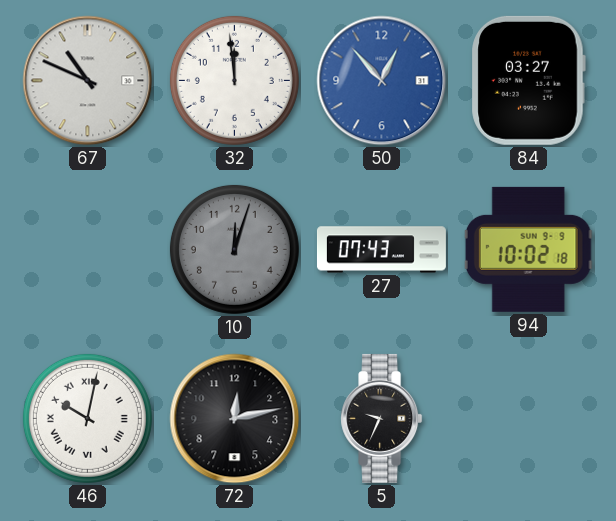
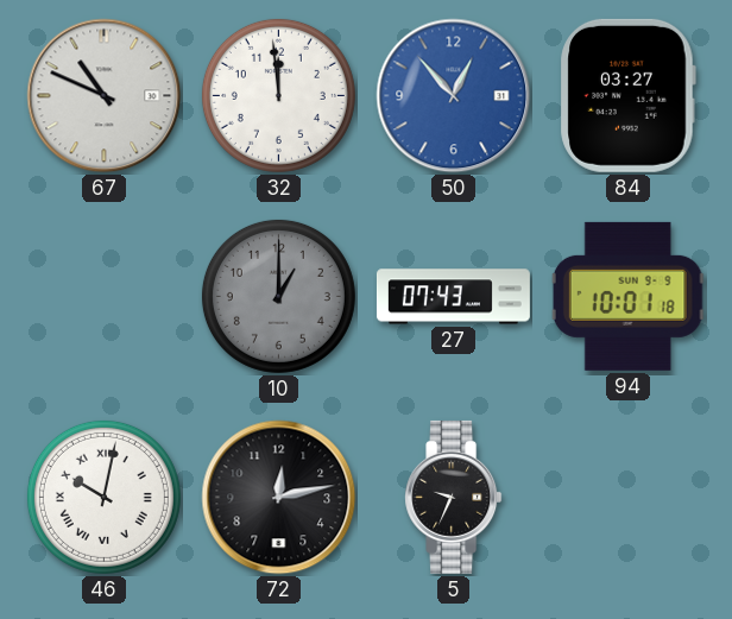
10: 12:03 -> 1:00 (278, 296)
94: 10:02 -> 10:01 (629, 296)
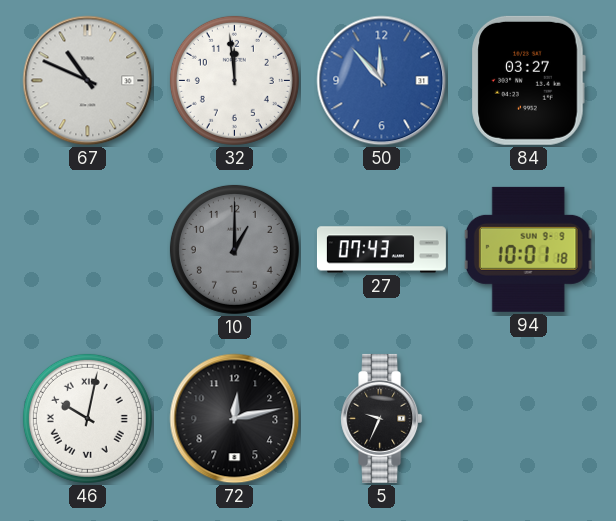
50: 12:53 -> 11:53 (382, 81)
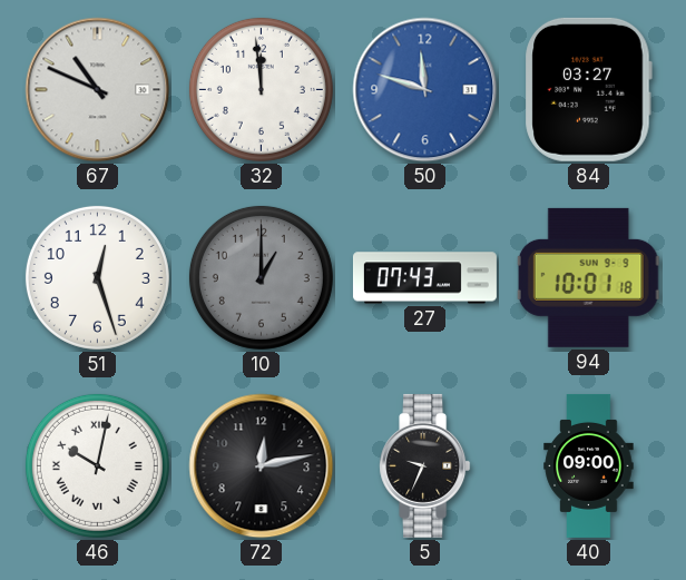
50: 11:53 -> 11:48 (425, 90)
51: none -> 12:27 (97, 277)
40: none -> 09:00 (589, 465)
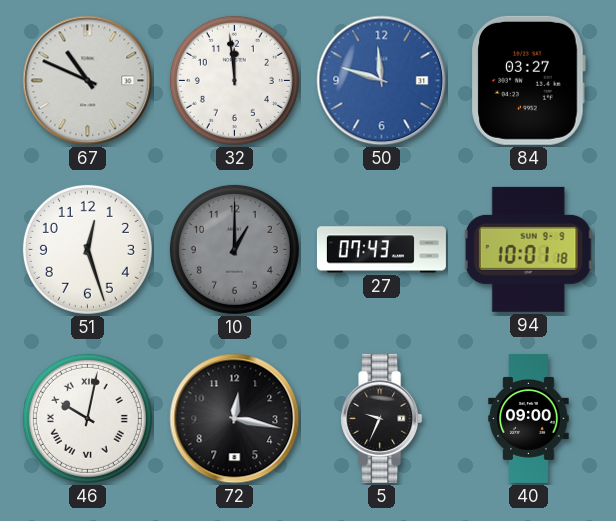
72: 12:13 -> 12:17 (235, 419)
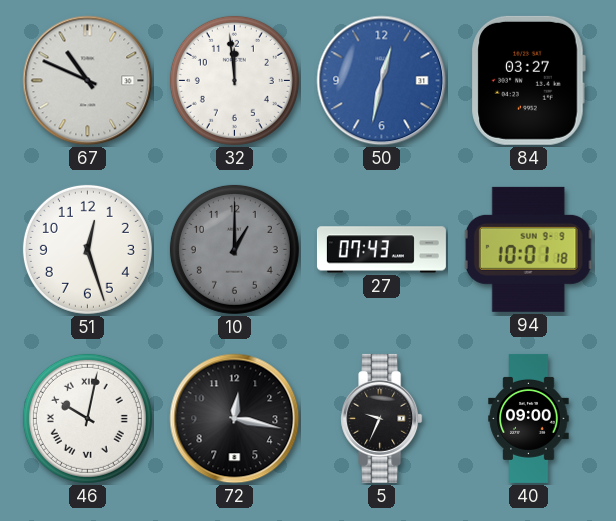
50: 11:48 -> 12:32 (382, 81)
